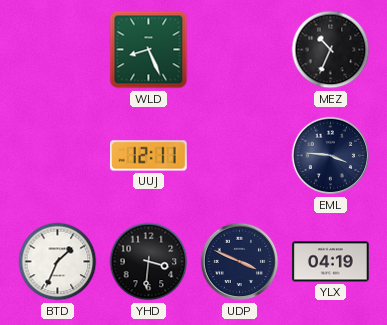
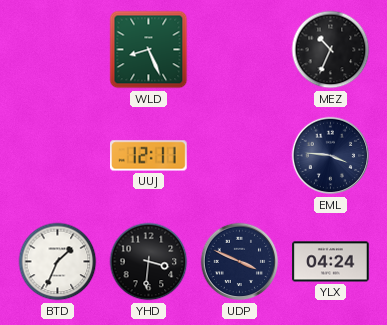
YLX: 04:19 -> 04:24 (331, 262)
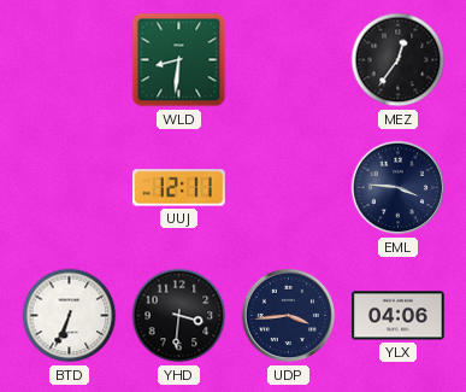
WLD: 8:26 -> 8:31 (179, 60)
MEZ: 10:34 -> 12:36 (399, 60)
BTD: 1:34 -> 6:34 (70, 316)
UDP: 3:49 -> 3:44 (289, 316)
YLX: 04:24 -> 04:06 (399, 316)
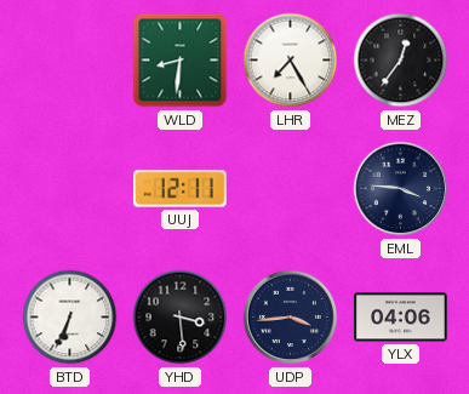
LHR: none -> 7:25 (291, 61)
YHD: 3:31 -> 3:29 (181, 318)
